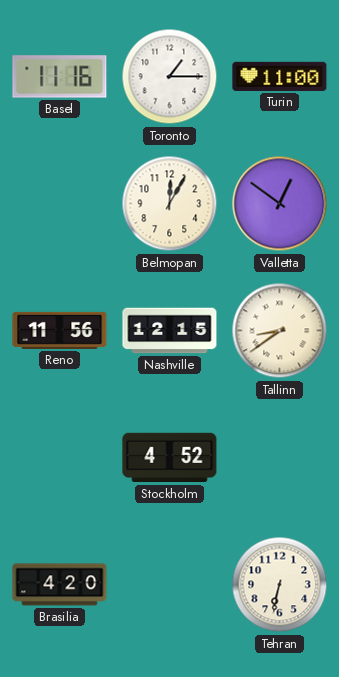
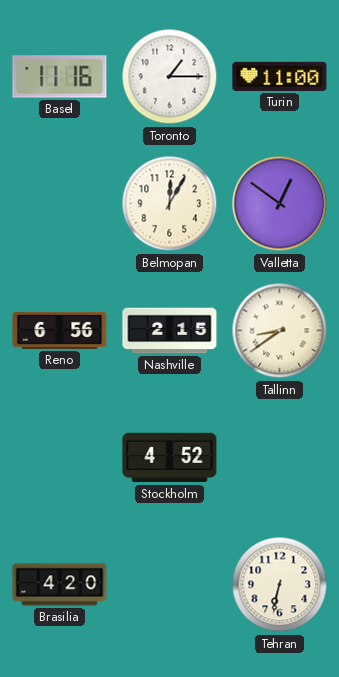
Reno: 11:56 -> 6:56 (60, 330)
Nashville: 12:15 -> 2:15 (170, 331)
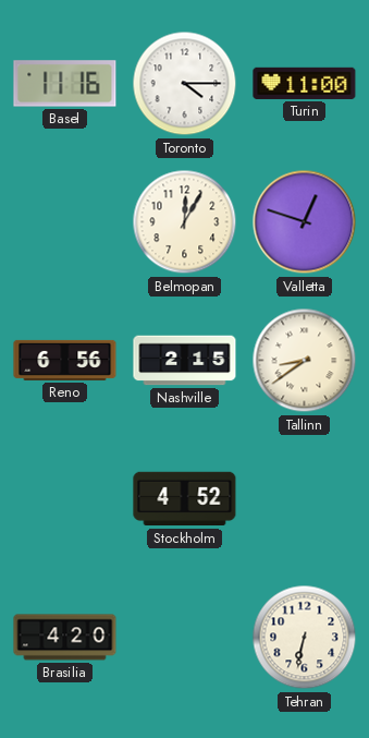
Toronto: 1:15 -> 4:15 (185, 84)
Valletta: 12:51 -> 12:48 (305, 222)
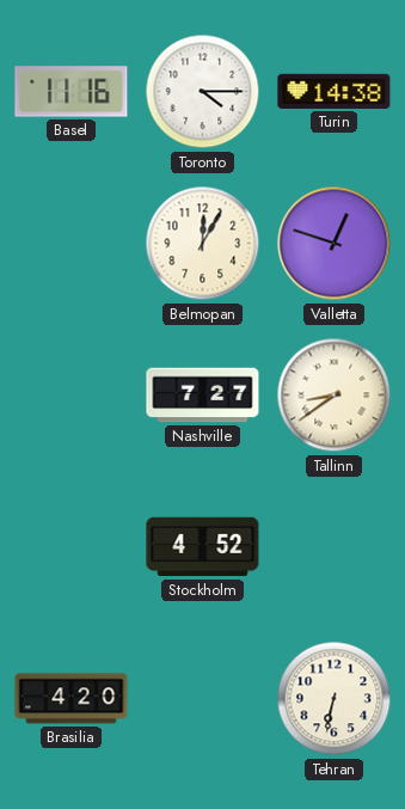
Turin: 11:00 -> 14:38 (335, 91)
Reno: 6:56 -> none (65, 360)
Nashville: 2:15 -> 7:27 (203, 396)
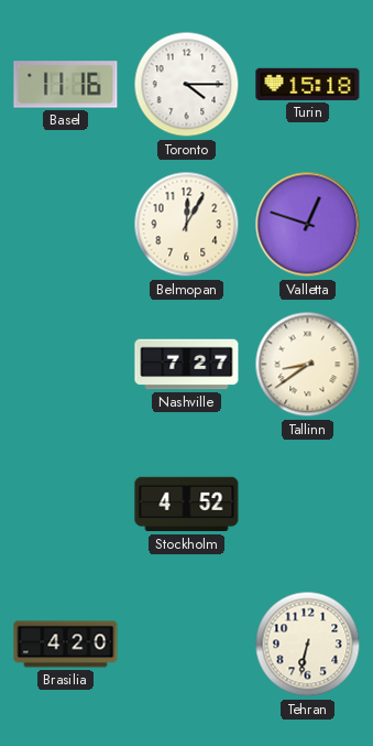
Turin: 14:38 -> 15:18 (308, 84)
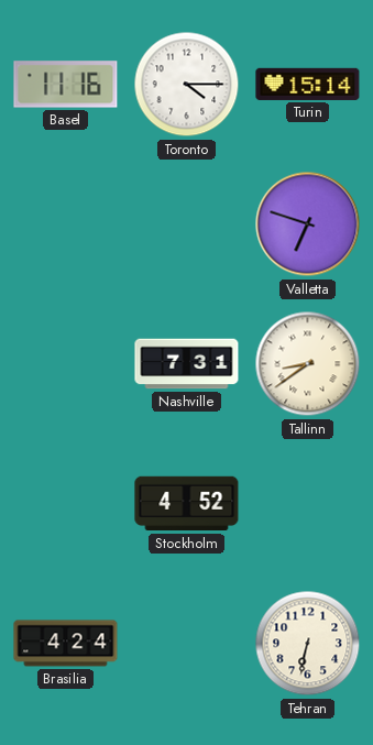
Turin: 15:18 -> 15:14 (308, 84)
Belmopan: 12:05 -> none (187, 225)
Valletta: 12:48 -> 6:48 (308, 224)
Nashville: 7:27 -> 7:31 (187, 364)
Brasilia: 4:20 -> 4:24 (66, 644)
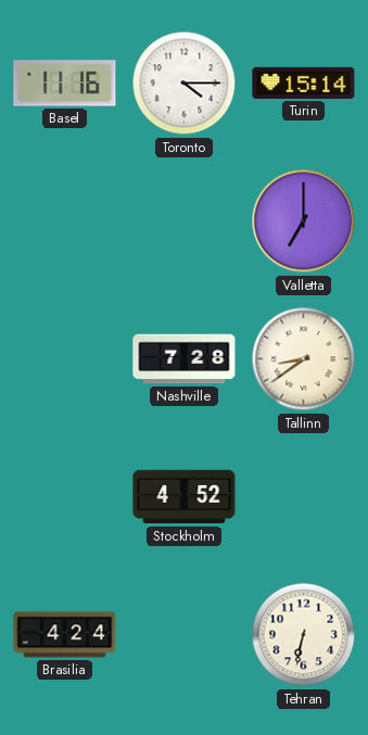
Valletta: 6:48 -> 7:00 (304, 221)
Nashville: 7:31 -> 7:28 (185, 359)
